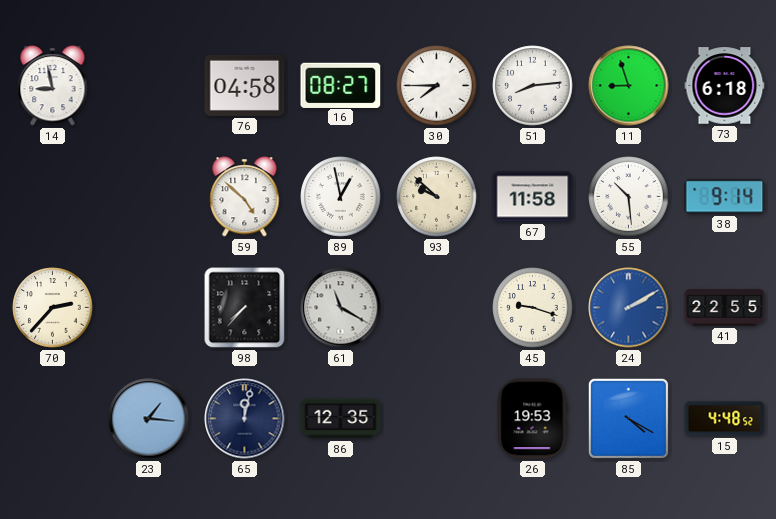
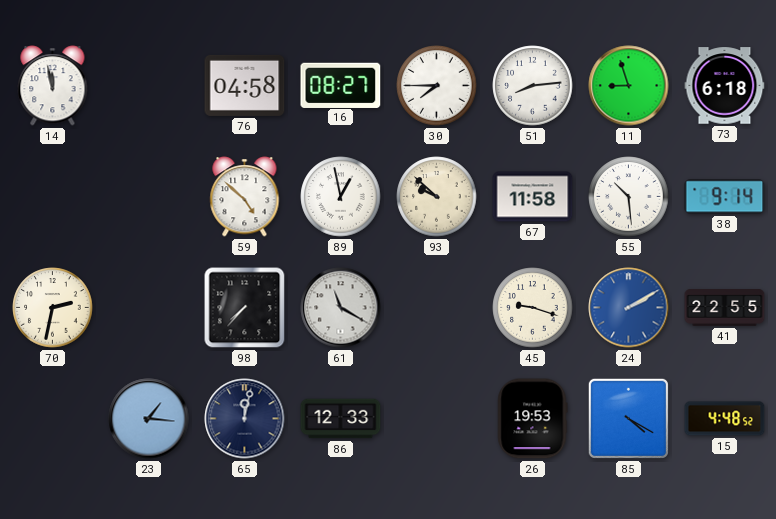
14: 8:58 -> 11:58 (53, 86)
70: 2:37 -> 2:32 (53, 308)
86: 12:35 -> 12:33 (341, 419)
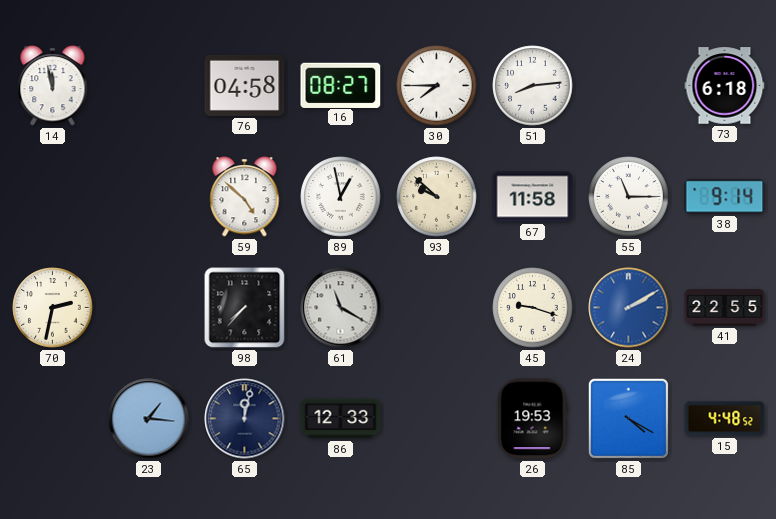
11: 8:57 -> none (629, 86)
55: 10:29 -> 11:15 (629, 197)
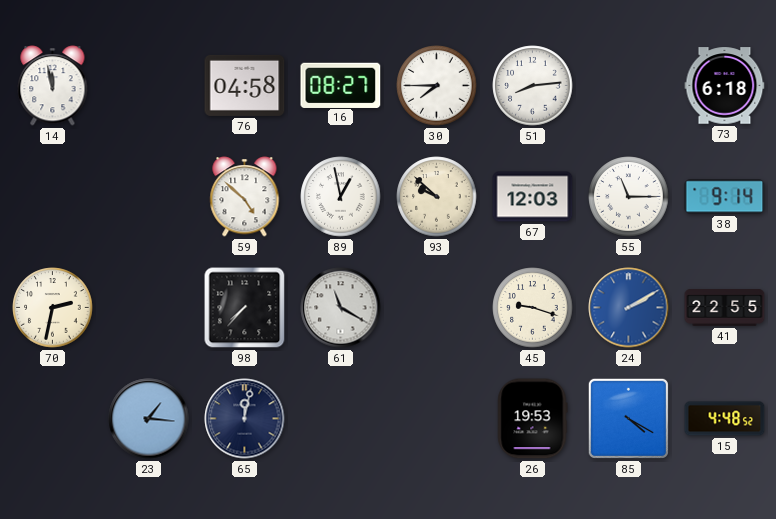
67: 11:58 -> 12:03 (533, 197)
86: 12:33 -> none (341, 419)
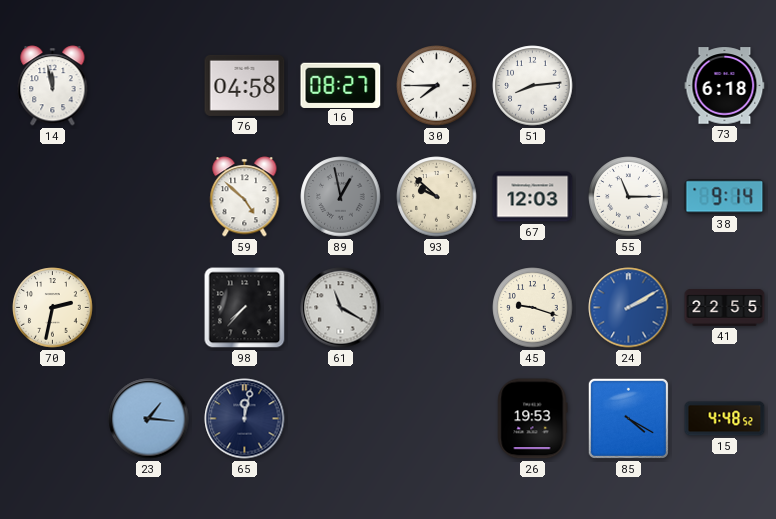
89 dial: white -> grey (341, 197)
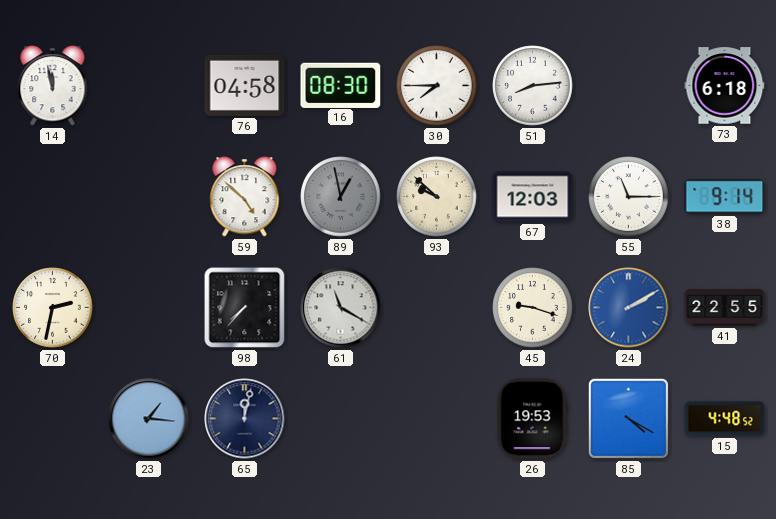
16: 08:27 -> 08:30 (341, 85)
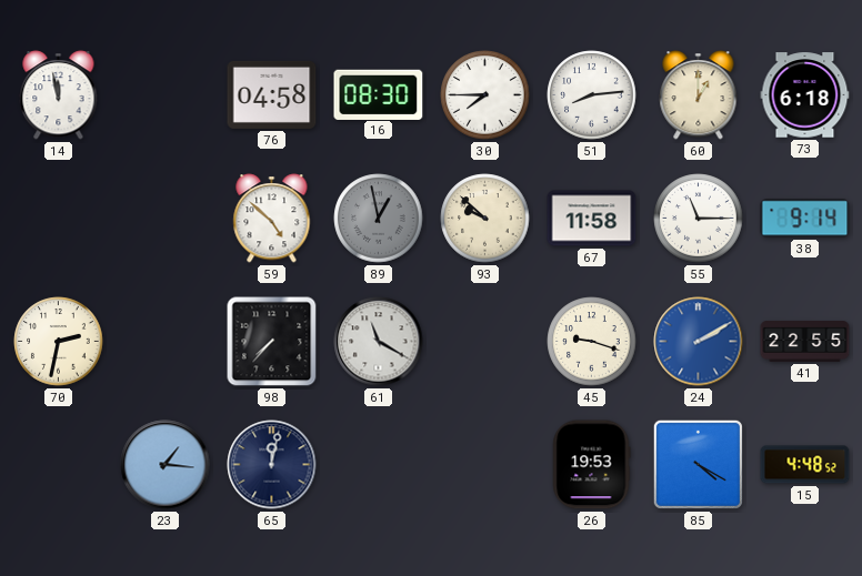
60: none -> 1:00 (699, 95)
67: 12:03 -> 11:58 (592, 219)
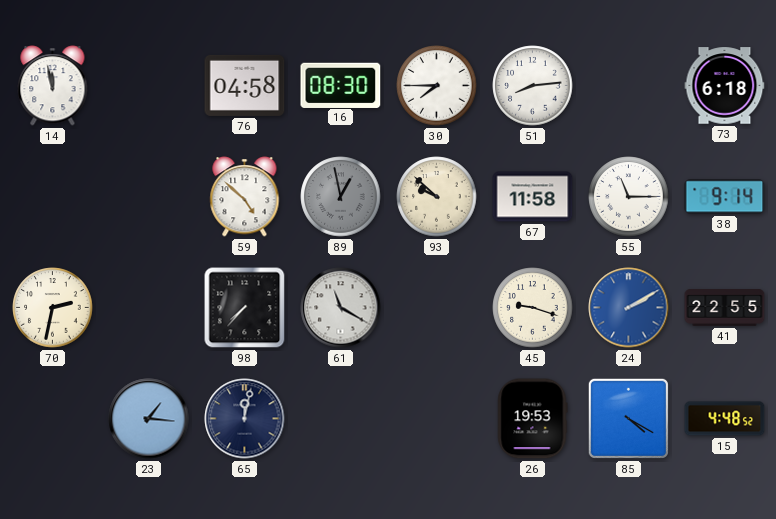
60: 1:00 -> none (699, 95)
